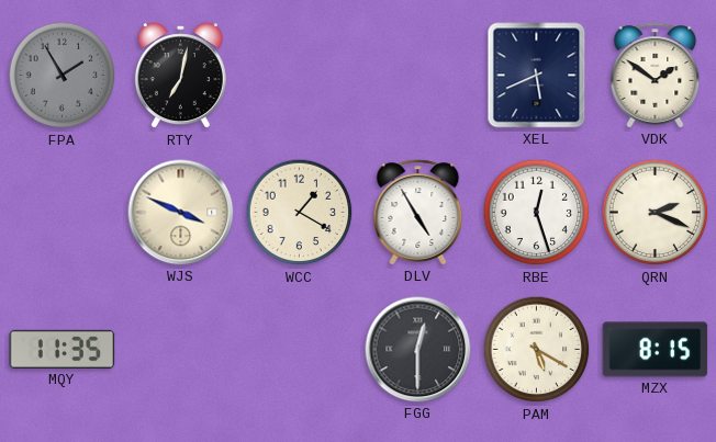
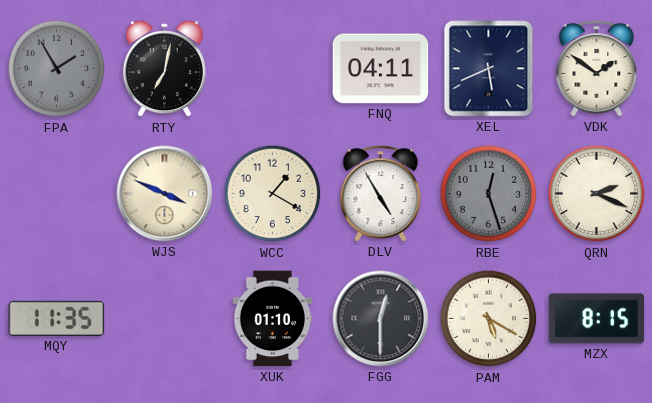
FNQ: none -> 04:11 (381, 69)
RBE dial: white -> grey (489, 194)
XUK: none -> 01:10 (273, 319)
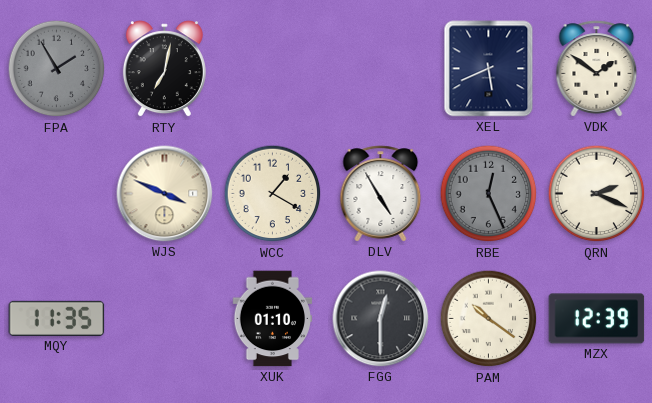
FNQ: 04:11 -> none (381, 69)
RBE: 12:27 -> 12:26 (489, 194)
PAM: 5:20 -> 10:21 (489, 319)
MZX: 8:15 -> 12:39 (597, 319)
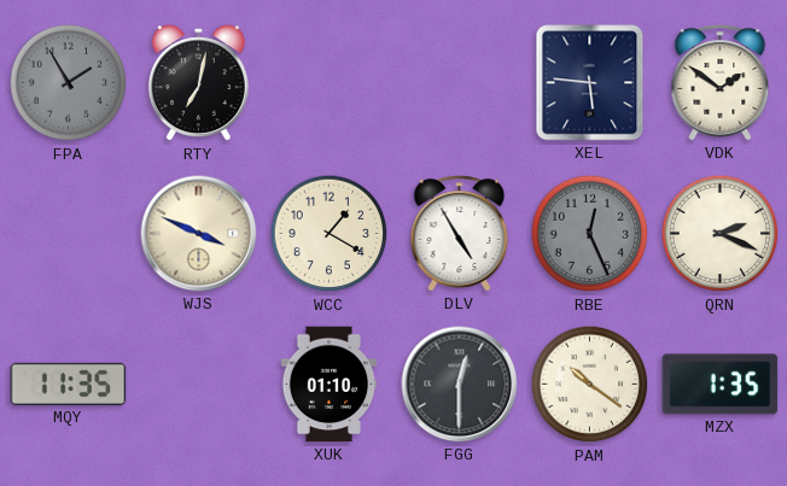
XEL: 5:41 -> 5:46 (590, 83)
MZX: 12:39 -> 1:35 (721, 385)
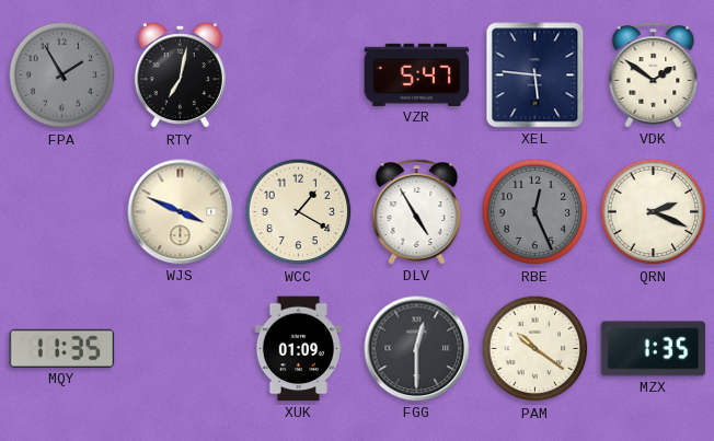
VZR: none -> 5:47 (417, 74)
XUK: 01:10 -> 01:09 (299, 349)
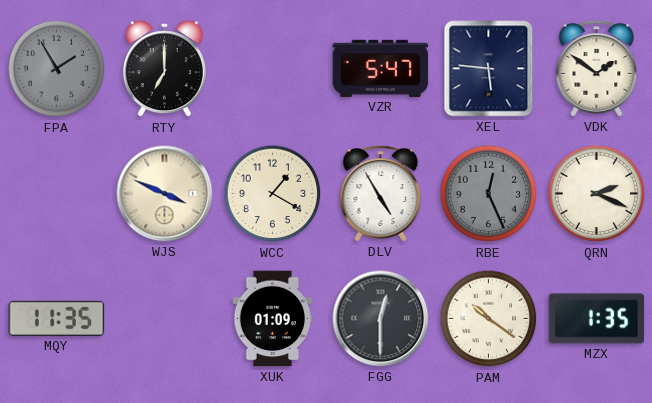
RTY: 7:02 -> 7:00 (164, 69)
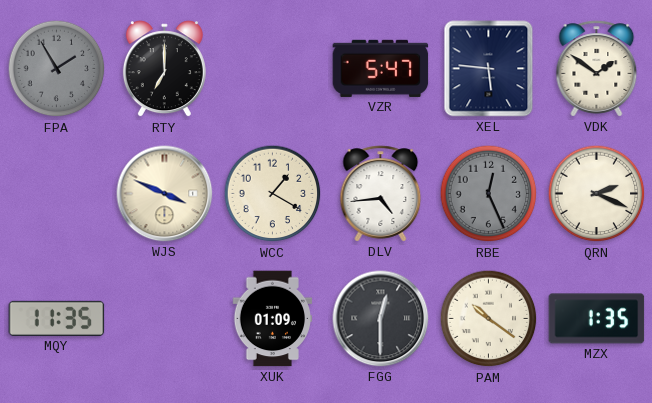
DLV: 4:55 -> 4:44 (381, 194)
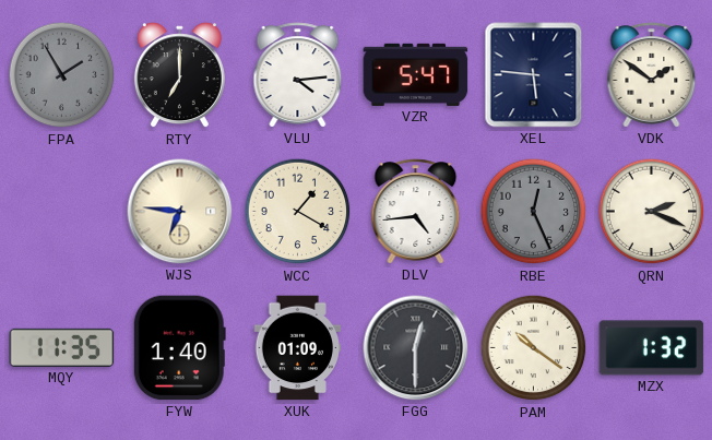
VLU: none -> 4:14 (298, 75)
WJS: 3:49 -> 6:46 (180, 212)
FYW: none -> 1:40 (179, 348)
MZX: 1:35 -> 1:32 (652, 348)
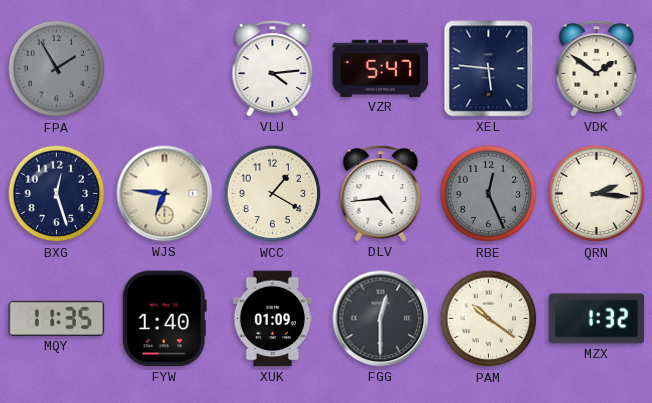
RTY: 7:00 -> none (179, 75)
BXG: none -> 12:27 (57, 194)
QRN: 2:19 -> 2:16 (597, 194)
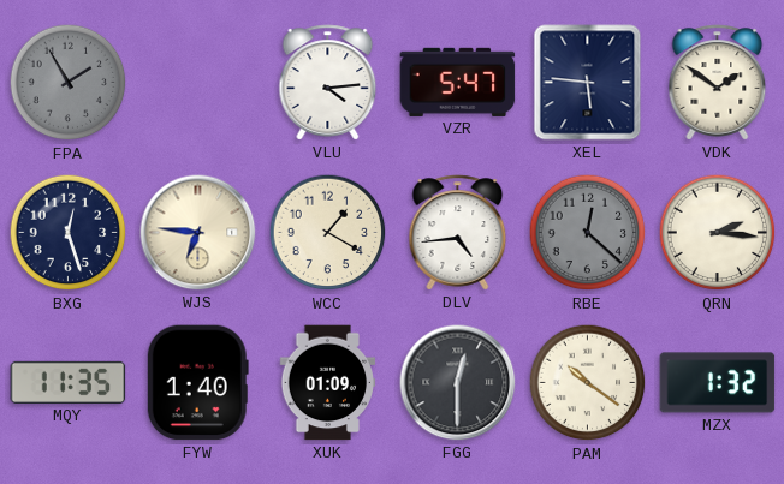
RBE: 12:26 -> 12:22 (588, 233)
